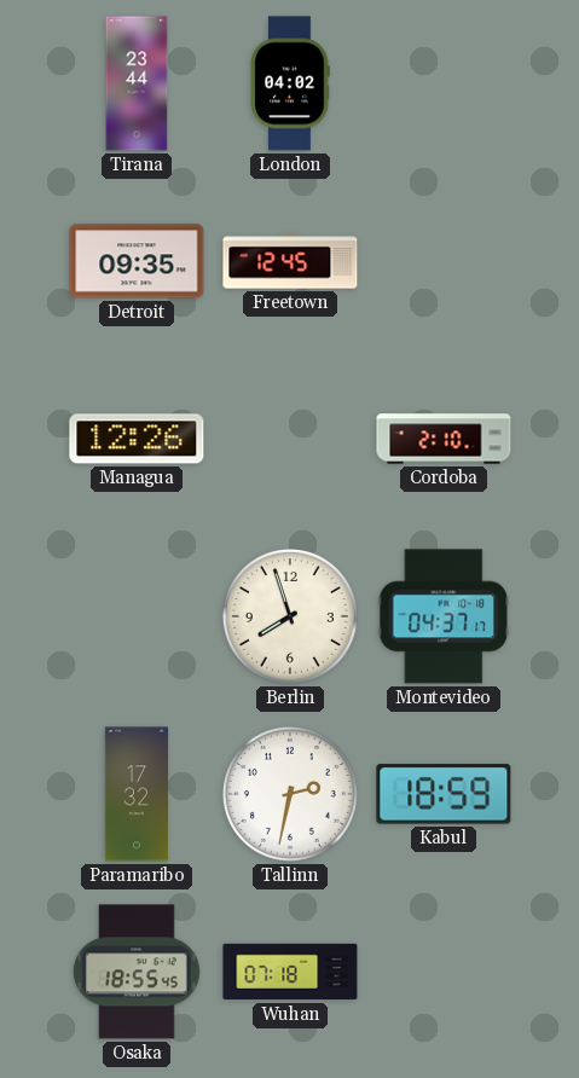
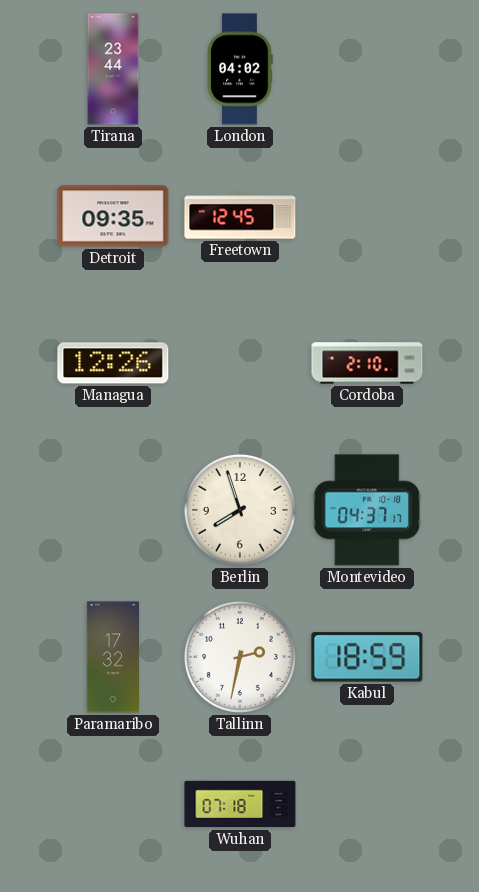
Osaka: 18:55 -> none (137, 972)
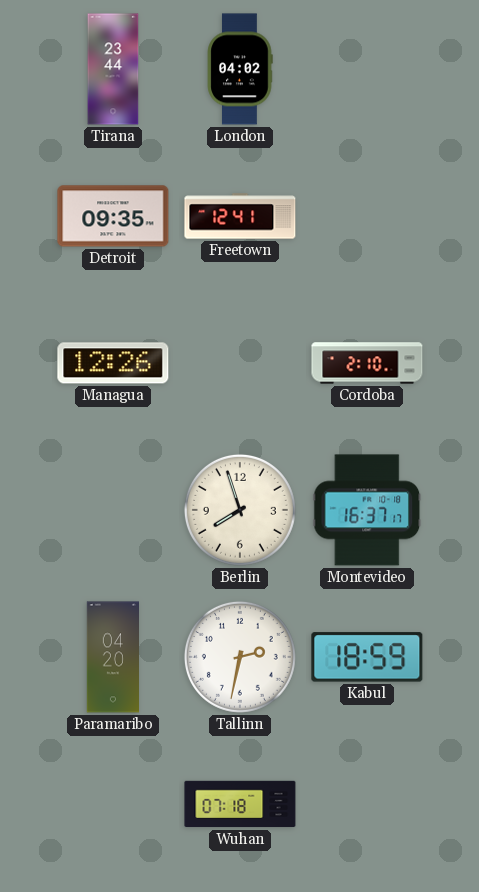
Freetown: 12:45 -> 12:41 (240, 216)
Montevideo: 04:37 -> 16:37 (367, 510)
Paramaribo: 17:32 -> 04:20 (112, 657)
